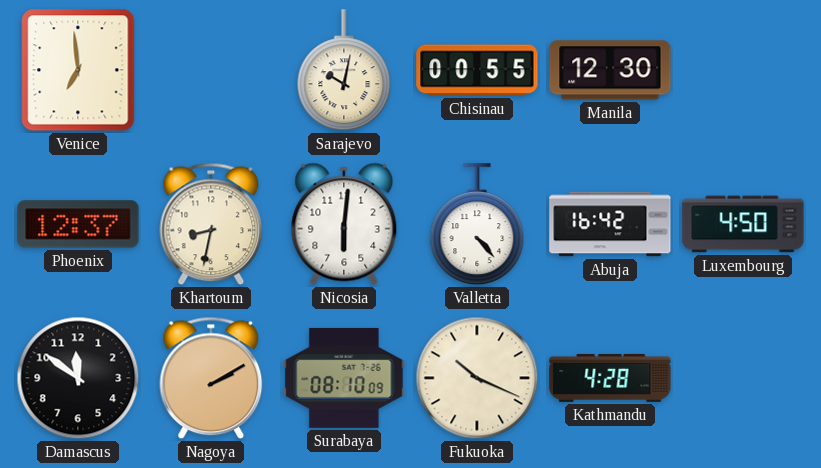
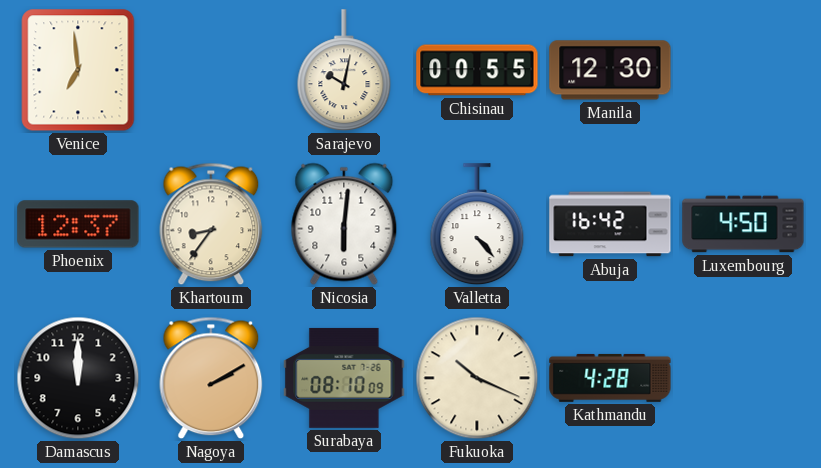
Khartoum: 8:32 -> 8:36 (211, 224)
Damascus: 11:51 -> 12:00 (78, 378)
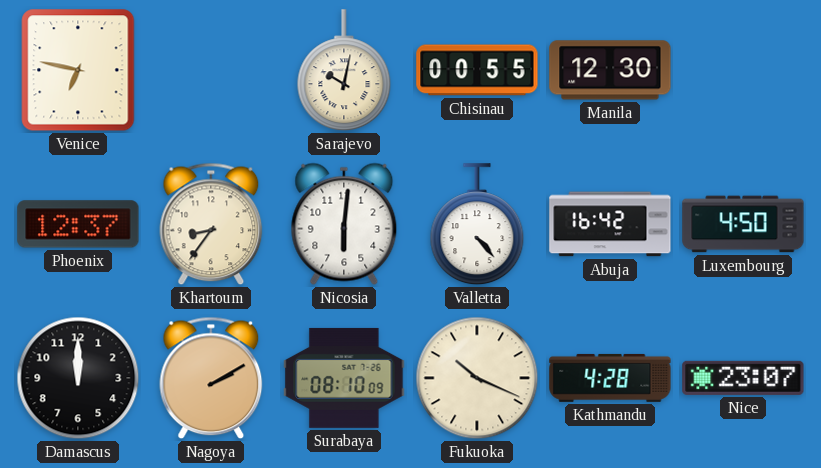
Venice: 6:59 -> 6:47 (78, 70)
Nice: none -> 23:07 (743, 378)
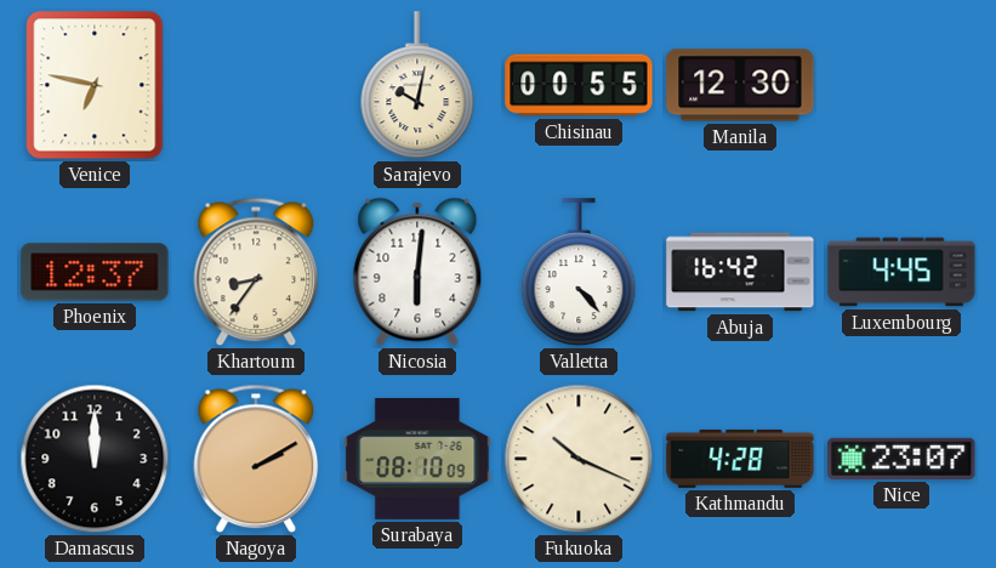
Luxembourg: 4:50 -> 4:45 (901, 272)
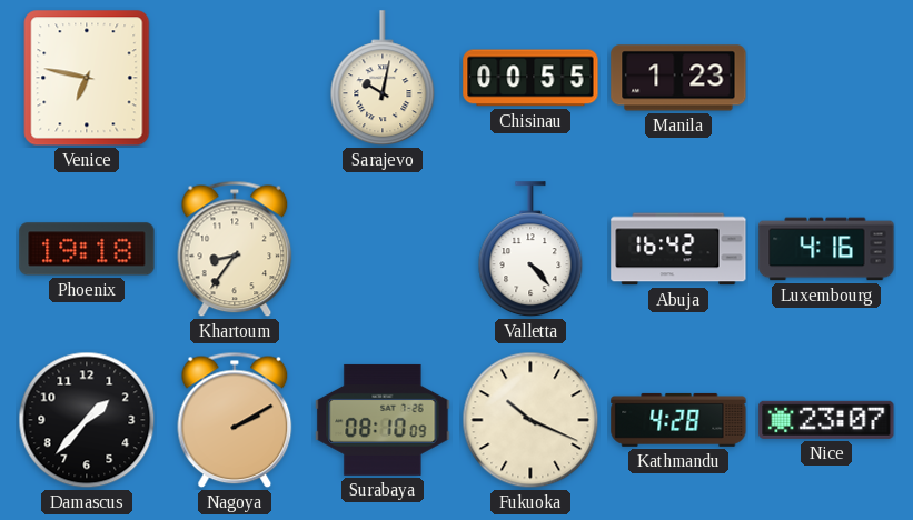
Manila: 12:30 -> 1:23 (678, 78)
Phoenix: 12:37 -> 19:18 (87, 249)
Nicosia: 6:01 -> none (417, 272)
Luxembourg: 4:45 -> 4:16 (826, 249)
Damascus: 12:00 -> 1:37 (87, 420)
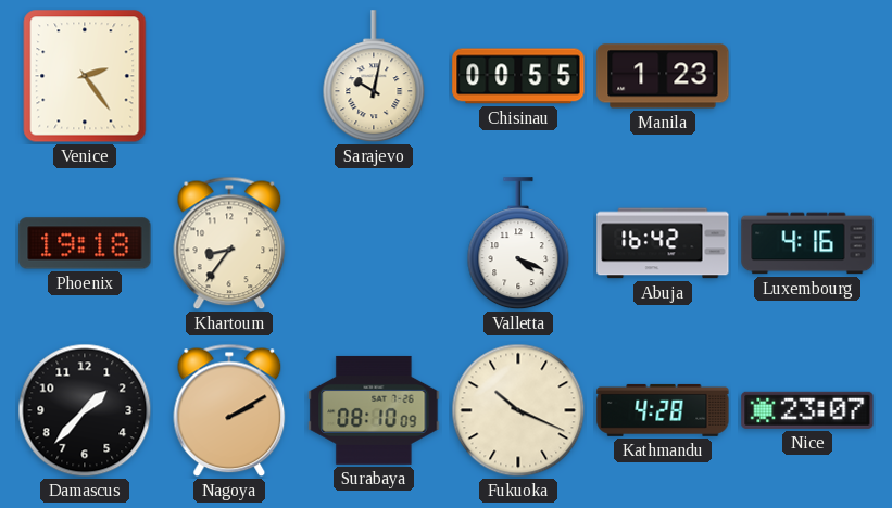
Venice: 6:47 -> 2:24 (85, 76)
Valletta: 4:23 -> 4:19 (518, 244)
